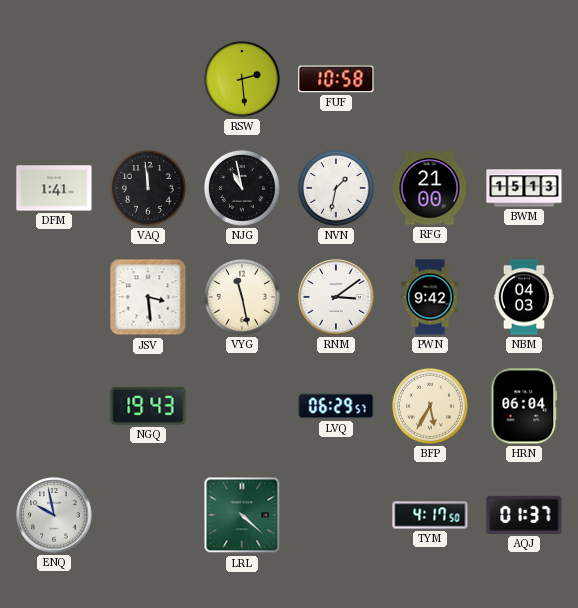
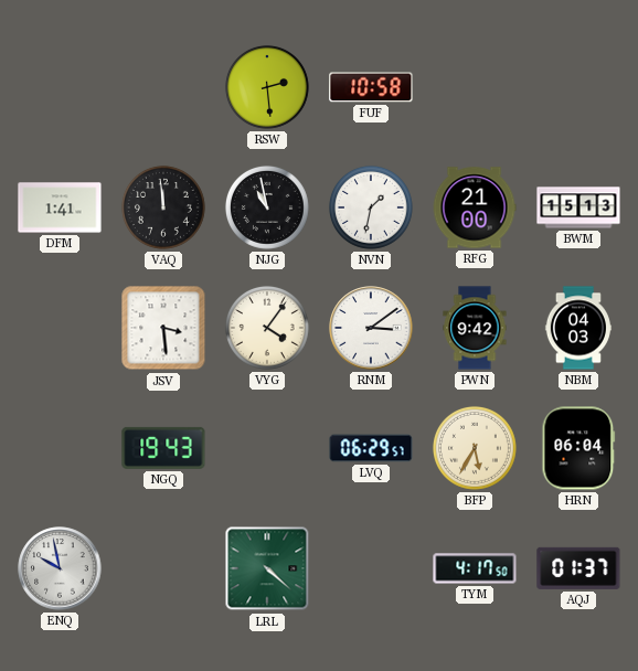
VYG: 11:28 -> 4:06 (267, 328)
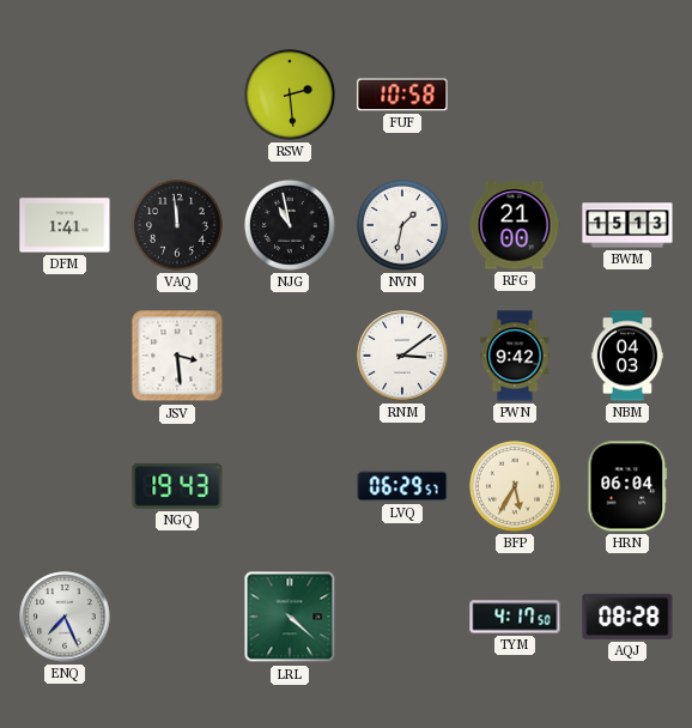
VYG: 4:06 -> none (267, 328)
ENQ: 9:58 -> 7:26 (65, 617)
AQJ: 01:37 -> 08:28 (627, 617)
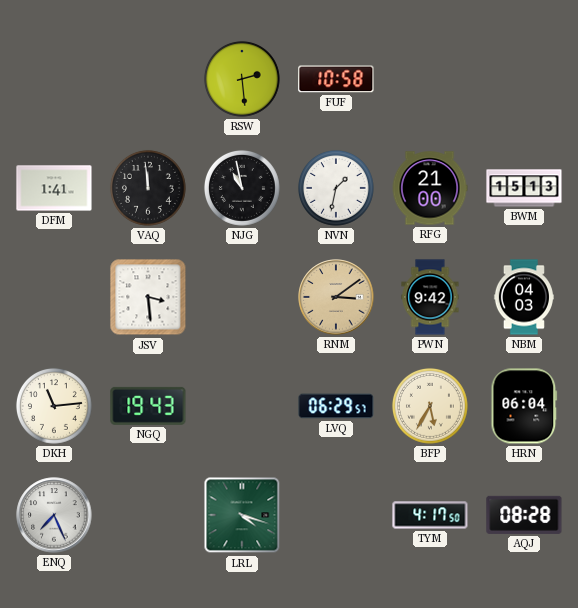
RNM dial: white -> champagne (336, 297)
DKH: none -> 11:14 (54, 406)
LRL: 4:22 -> 4:18 (242, 515)
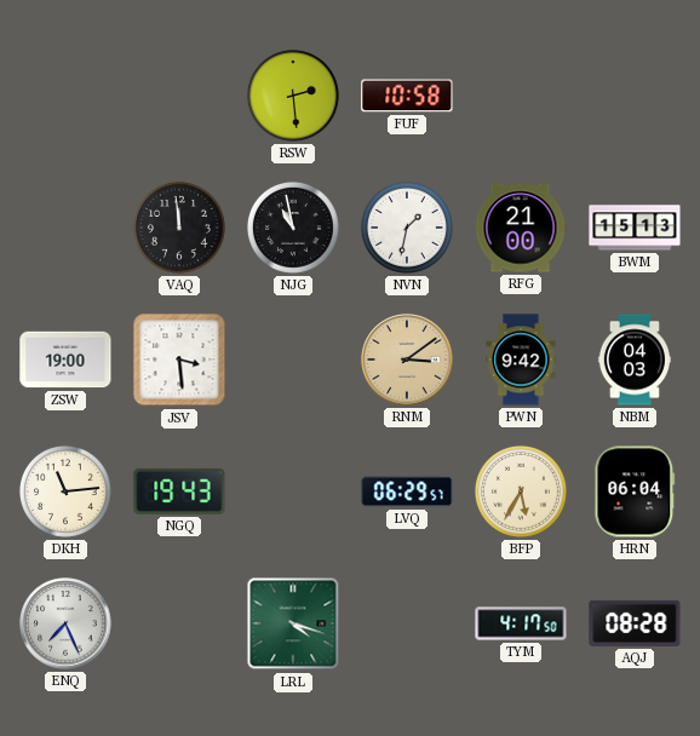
DFM: 1:41 -> none (54, 188)
ZSW: none -> 19:00 (65, 360)
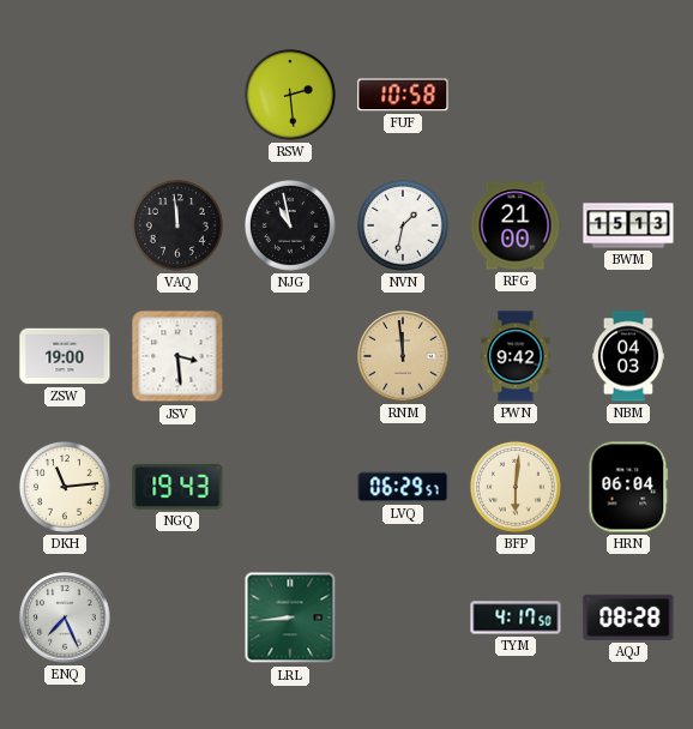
RNM: 3:09 -> 11:59 (403, 356)
BFP: 5:35 -> 6:01 (516, 487)
LRL: 4:18 -> 8:44 (290, 617)
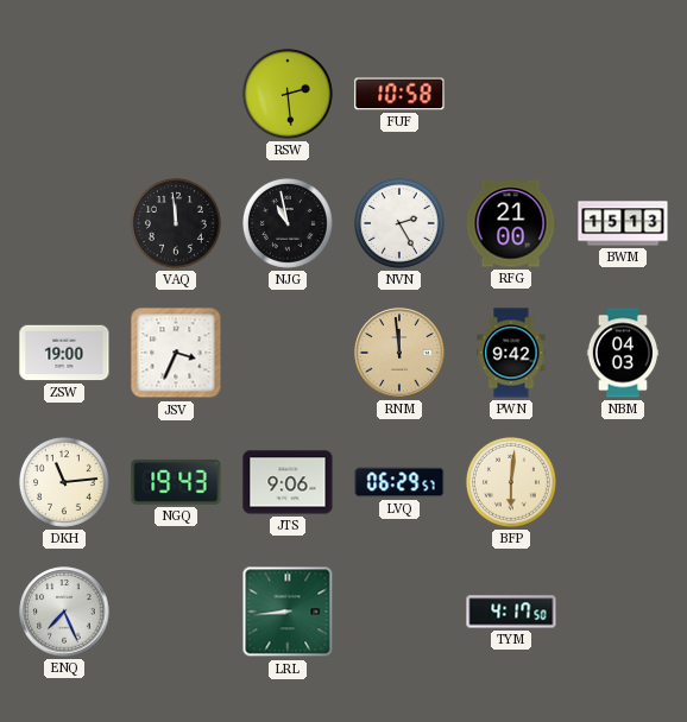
NVN: 1:32 -> 2:25 (399, 223)
JSV: 3:29 -> 3:34 (176, 353)
JTS: none -> 9:06 (288, 482)
HRN: 06:04 -> none (628, 487)
AQJ: 08:28 -> none (628, 617)
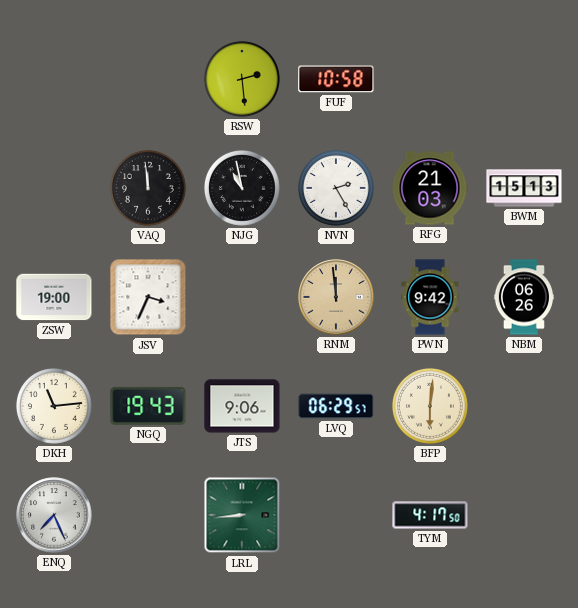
RFG: 21:00 -> 21:03 (430, 188)
NBM: 04:03 -> 06:26 (523, 297)
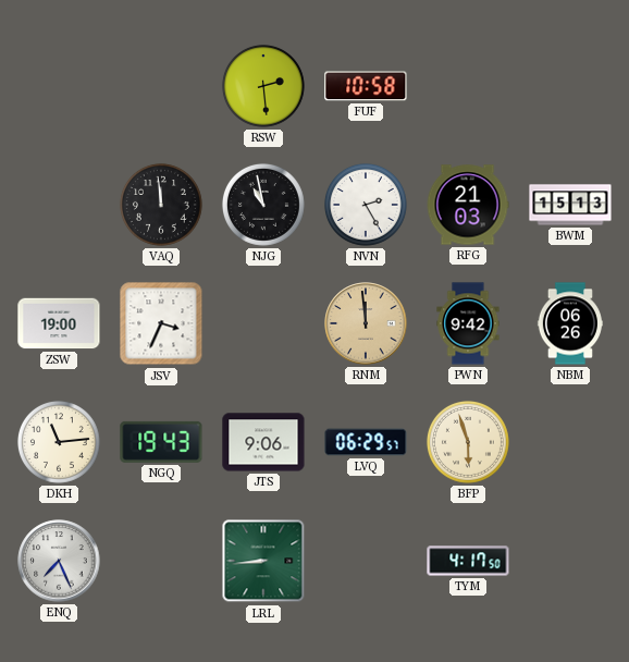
BFP: 6:01 -> 5:57 (468, 442)
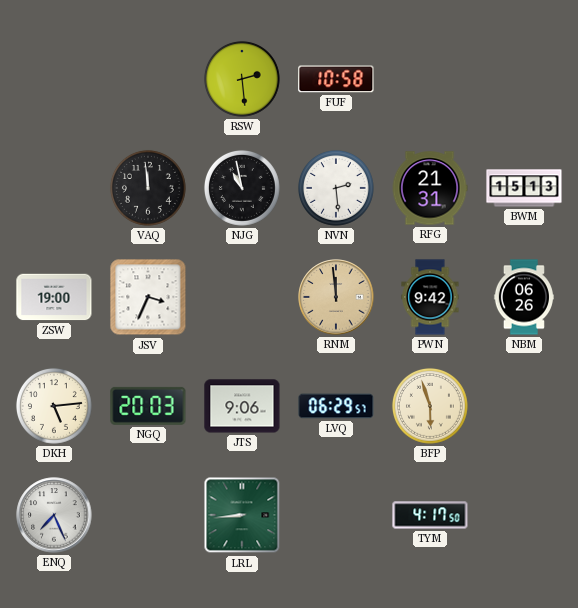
NVN: 2:25 -> 2:29 (336, 188)
RFG: 21:03 -> 21:31 (430, 188)
DKH: 11:14 -> 5:14 (54, 406)
NGQ: 19:43 -> 20:03 (148, 406)
